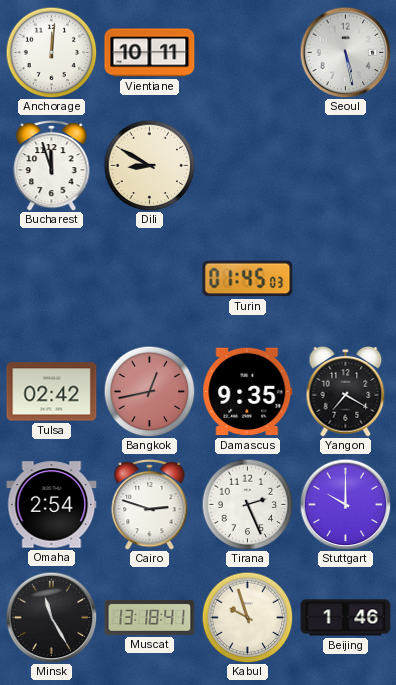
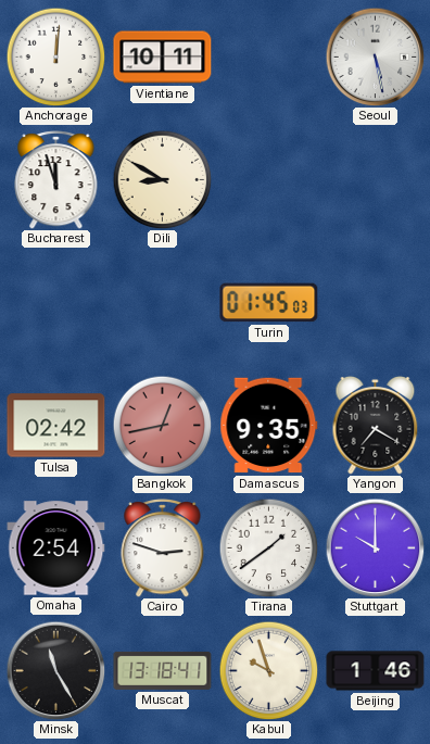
Tirana: 2:26 -> 1:39 (268, 547)
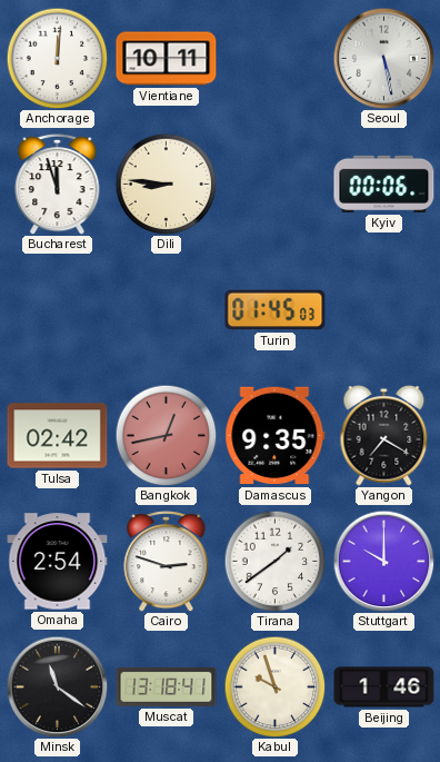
Dili: 8:50 -> 8:46 (166, 184)
Kyiv: none -> 00:06 (384, 184)
Minsk: 11:25 -> 11:21 (57, 686)
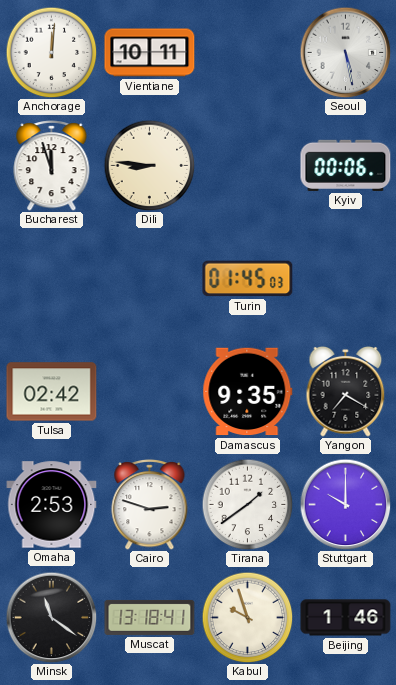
Bangkok: 12:43 -> none (166, 435)
Omaha: 2:54 -> 2:53 (52, 505)
